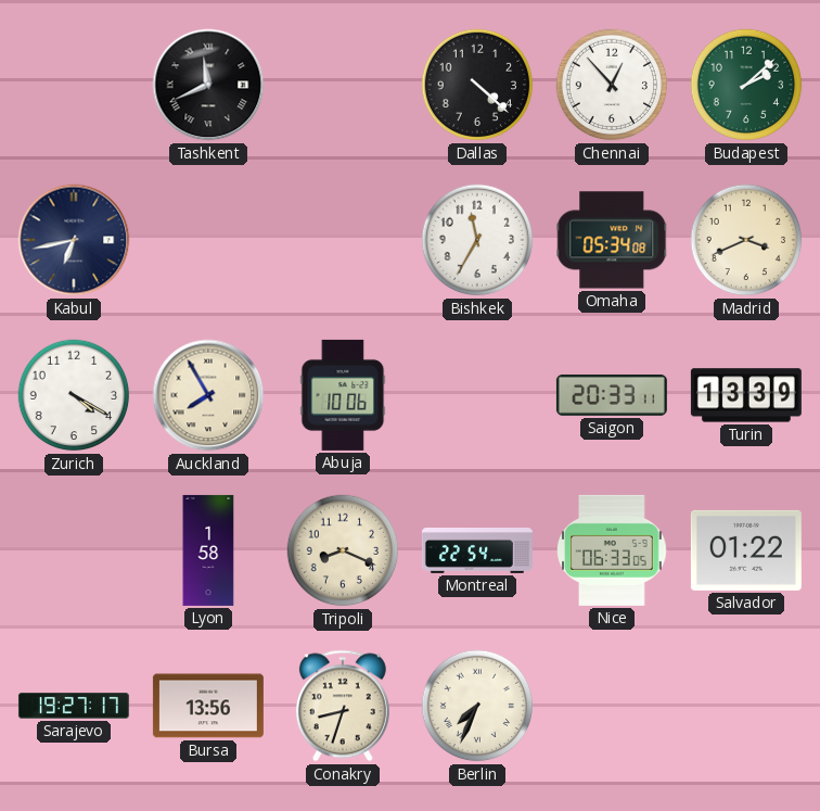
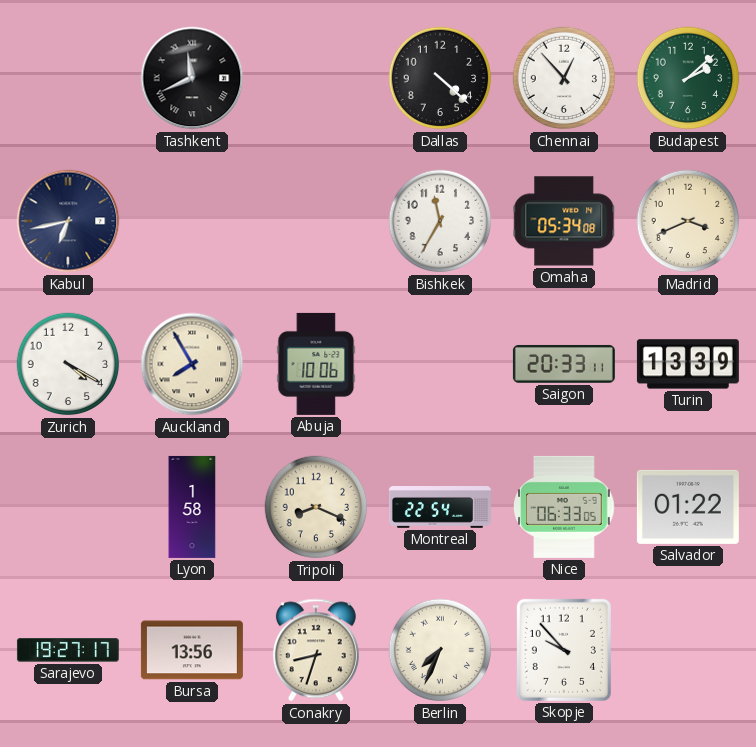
Skopje: none -> 9:53 (564, 650)
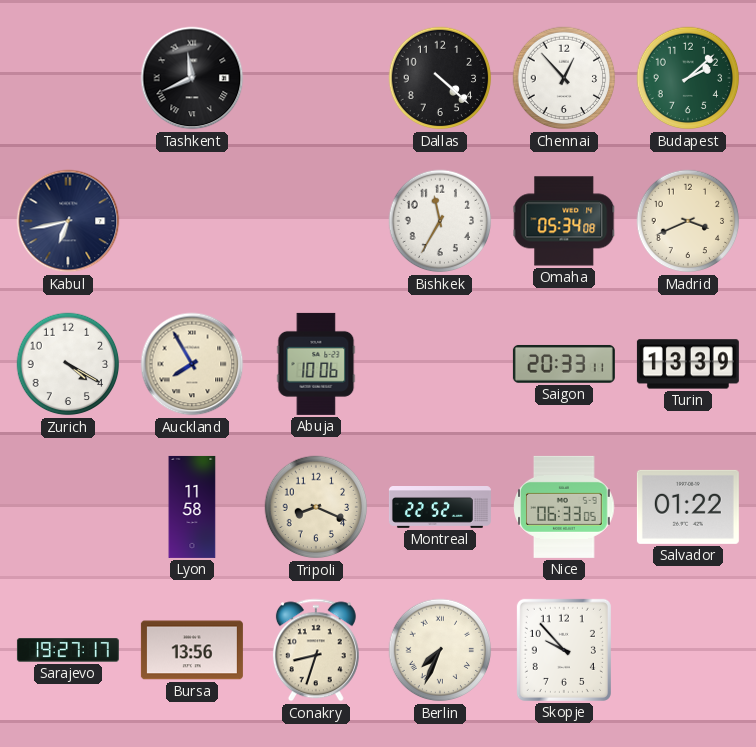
Lyon: 1:58 -> 11:58 (192, 507)
Montreal: 22:54 -> 22:52 (440, 508)
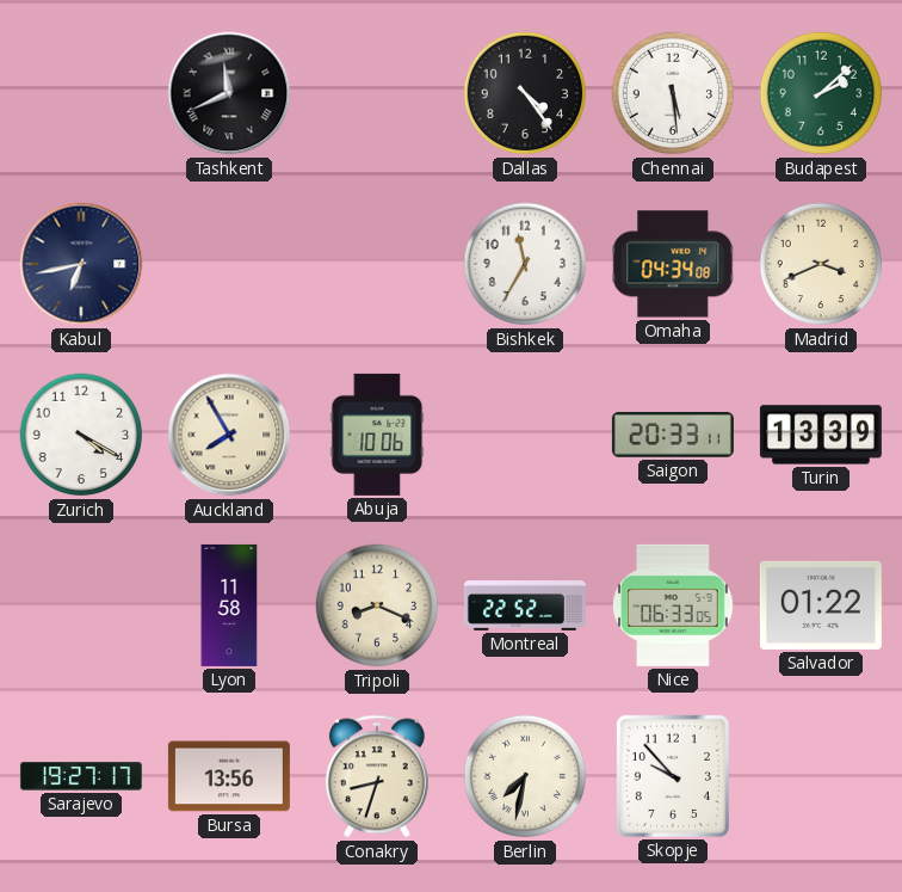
Dallas: 4:22 -> 4:24 (525, 93)
Chennai: 12:53 -> 5:29 (673, 93)
Omaha: 05:34 -> 04:34 (673, 264)
Berlin: 7:34 -> 7:32 (525, 776)
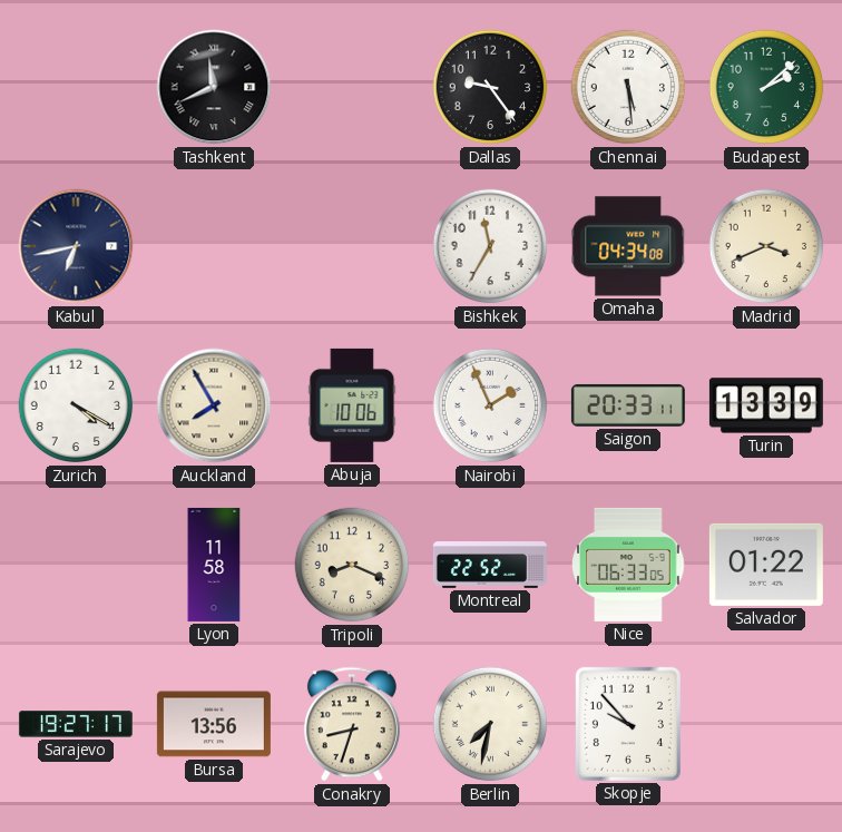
Dallas: 4:24 -> 9:24 (490, 87)
Nairobi: none -> 1:56 (490, 405)
